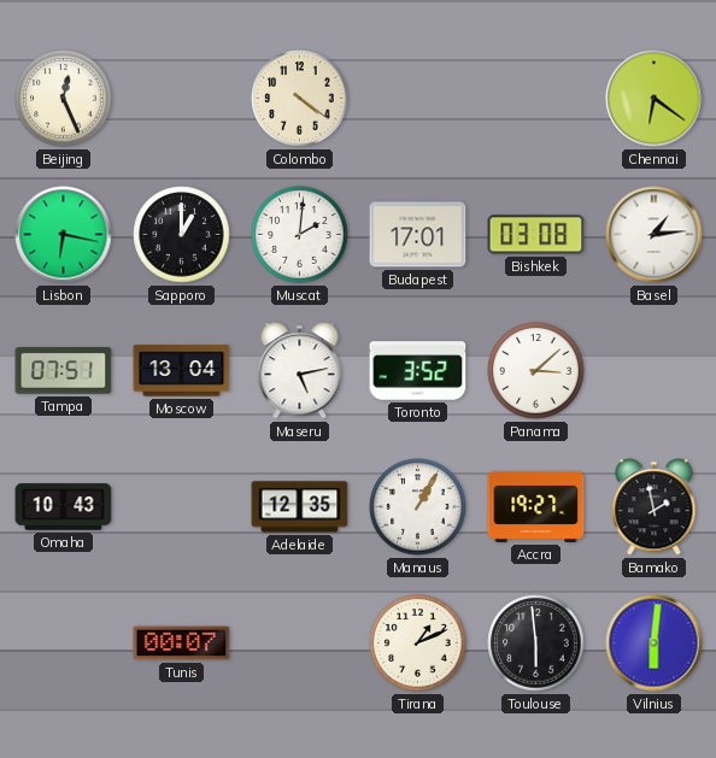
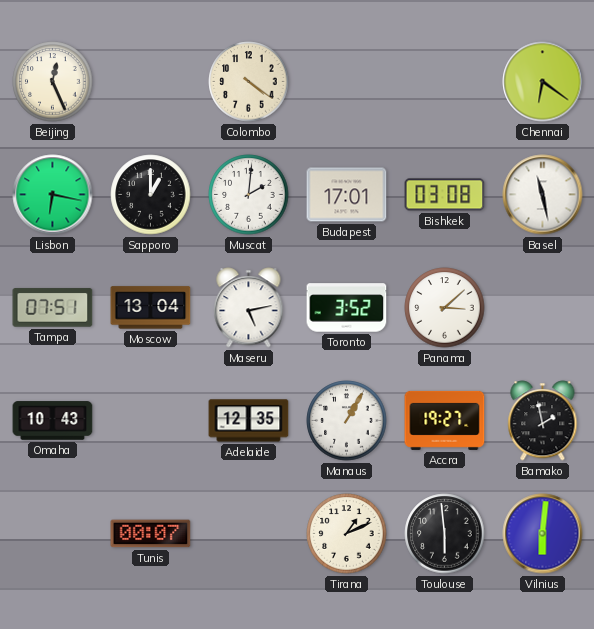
Basel: 1:14 -> 11:28 (543, 195)
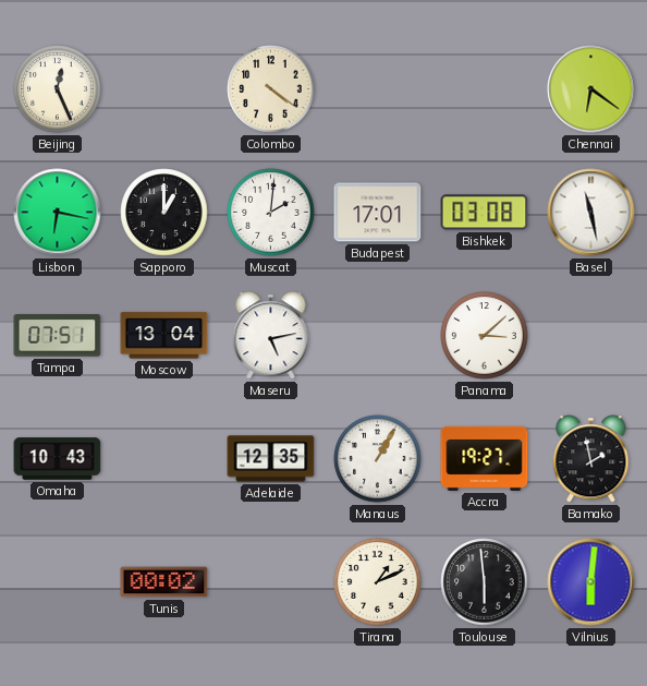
Toronto: 3:52 -> none (347, 308)
Tunis: 00:07 -> 00:02 (164, 582)
